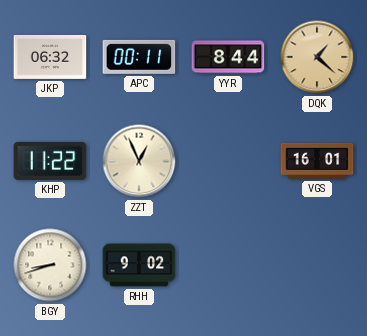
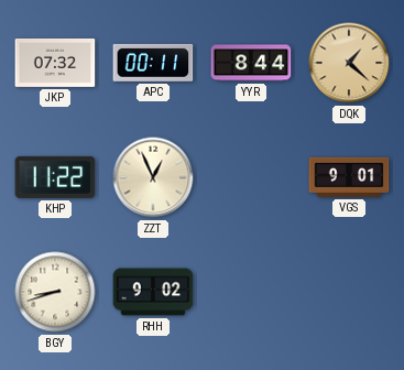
JKP: 06:32 -> 07:32 (55, 63)
VGS: 16:01 -> 9:01 (349, 177)
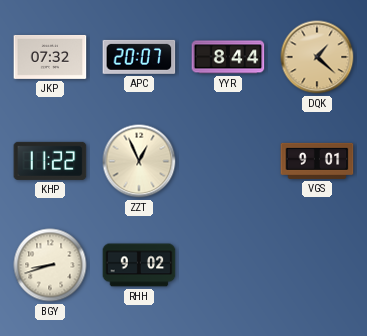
APC: 00:11 -> 20:07 (139, 57)
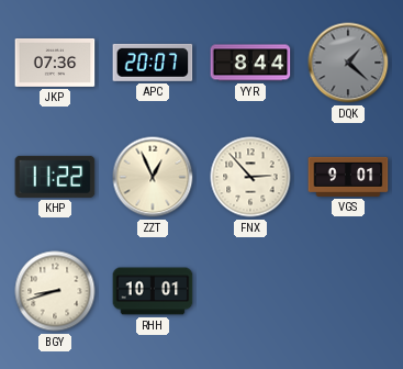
JKP: 07:32 -> 07:36 (55, 63)
DQK dial: champagne -> grey (348, 63)
FNX: none -> 2:53 (250, 177)
RHH: 9:02 -> 10:01 (153, 291)
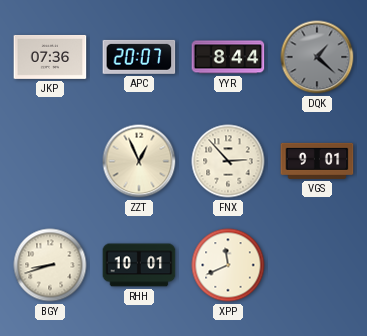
KHP: 11:22 -> none (55, 177)
XPP: none -> 11:41 (228, 265)
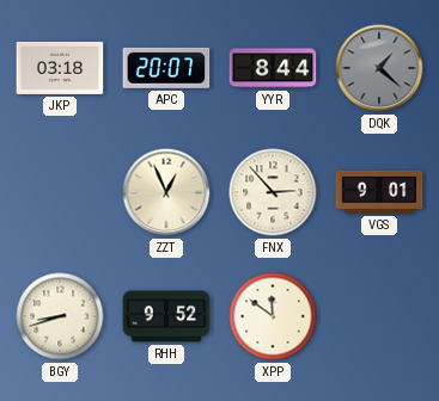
JKP: 07:36 -> 03:18 (60, 68)
RHH: 10:01 -> 9:52 (166, 316)
XPP: 11:41 -> 11:51 (273, 316)
